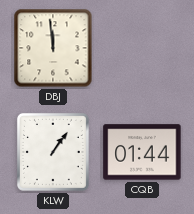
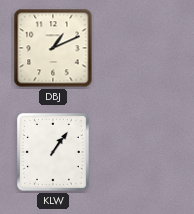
DBJ: 11:59 -> 1:11 (53, 48)
CQB: 01:44 -> none (142, 152)
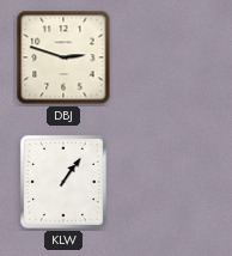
DBJ: 1:11 -> 2:48 (63, 57)
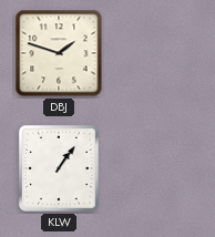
DBJ: 2:48 -> 1:48 (59, 53)
